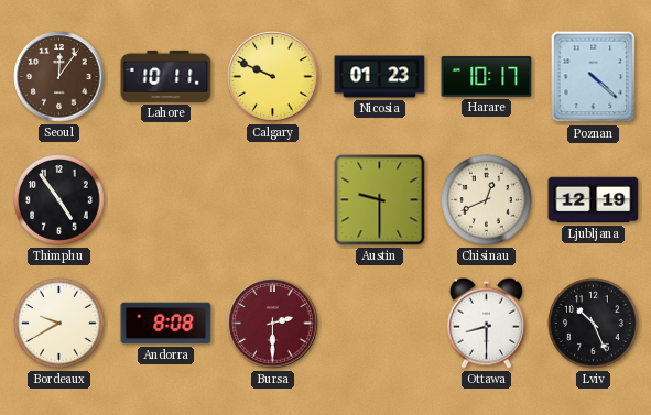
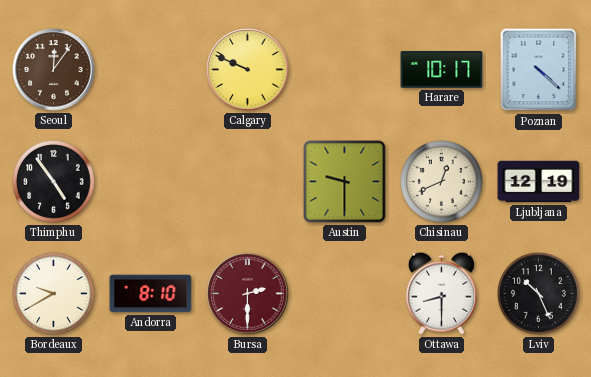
Lahore: 10:11 -> none (166, 76)
Nicosia: 01:23 -> none (380, 77)
Andorra: 8:08 -> 8:10 (151, 294)
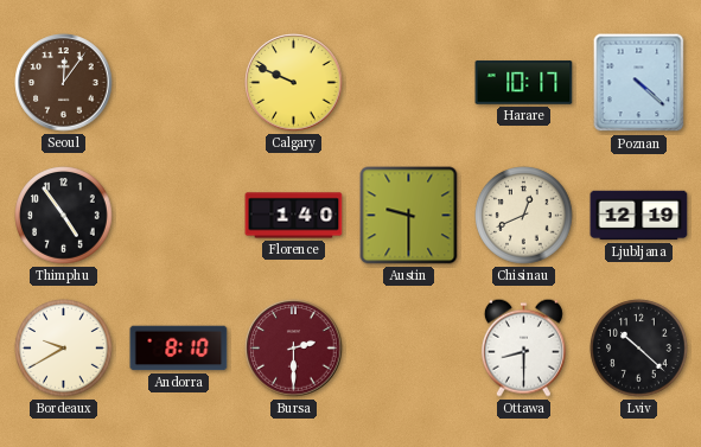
Florence: none -> 1:40 (294, 216)
Lviv: 10:26 -> 10:22 (639, 349)
